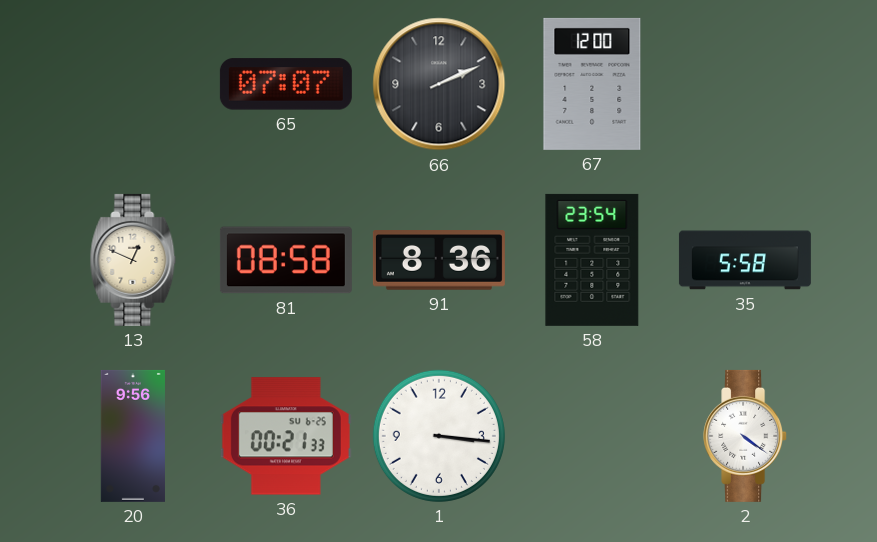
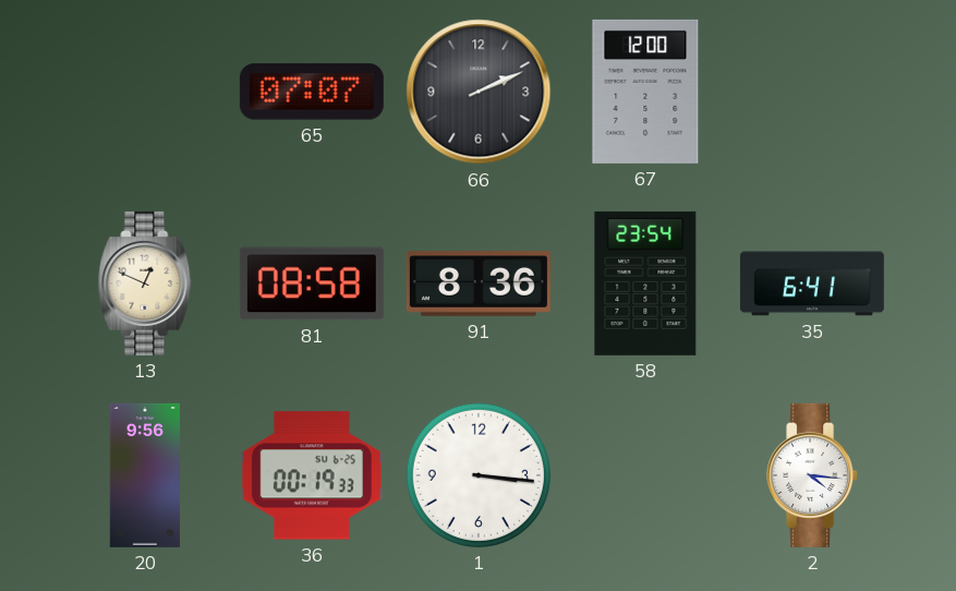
35: 5:58 -> 6:41 (812, 284)
36: 00:21 -> 00:19 (312, 475)
2: 4:21 -> 4:16 (813, 475)
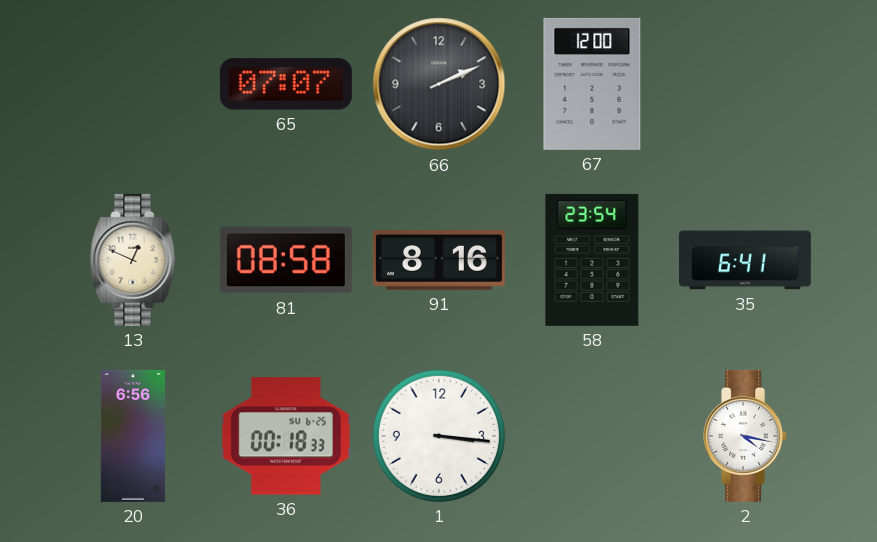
91: 8:36 -> 8:16 (439, 260)
20: 9:56 -> 6:56 (133, 436)
36: 00:19 -> 00:18 (286, 436)
2: 4:16 -> 4:17 (746, 436)
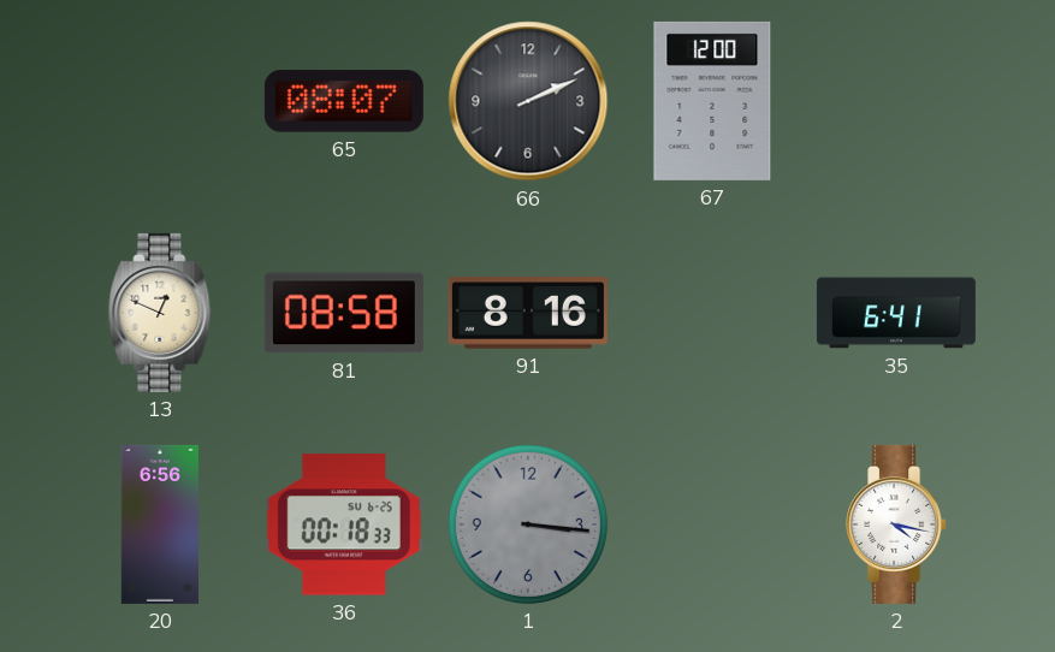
65: 07:07 -> 08:07 (344, 101)
58: 23:54 -> none (592, 260)
1 dial: white -> grey (528, 524)
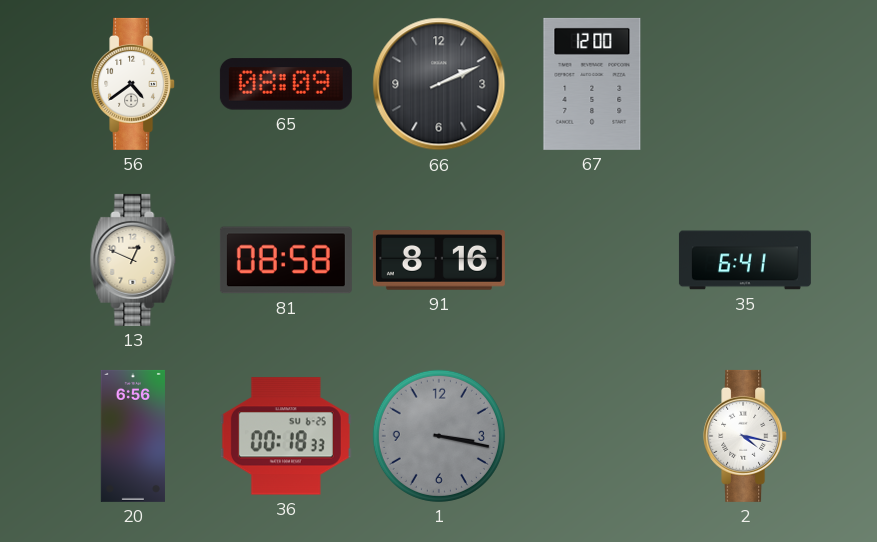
56: none -> 4:39 (134, 84)
65: 08:07 -> 08:09 (286, 84)
1: 3:16 -> 3:17 (439, 436)
